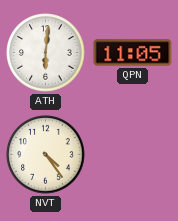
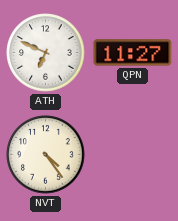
ATH: 6:01 -> 6:49 (46, 53)
QPN: 11:05 -> 11:27 (133, 53)
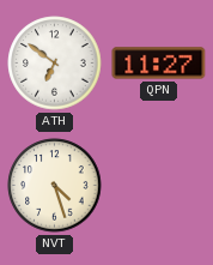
ATH: 6:49 -> 6:51 (55, 64)
NVT: 4:24 -> 4:27 (55, 186)
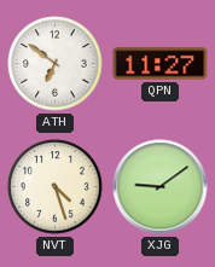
XJG: none -> 9:09 (161, 187)
